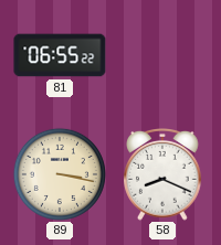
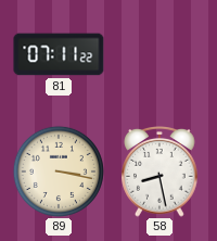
81: 06:55 -> 07:11 (59, 54)
58: 8:19 -> 8:28 (159, 173)
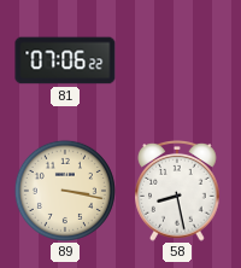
81: 07:11 -> 07:06 (65, 60)
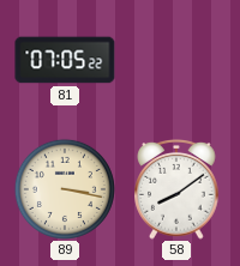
81: 07:06 -> 07:05 (65, 60)
58: 8:28 -> 8:09 (176, 191)
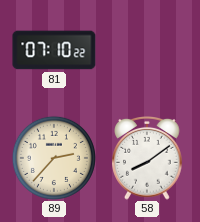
81: 07:05 -> 07:10 (54, 50)
89: 3:17 -> 2:37 (54, 158)
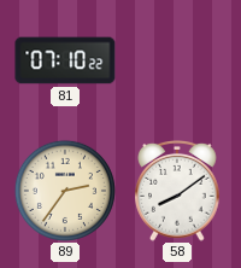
89: 2:37 -> 2:36 (65, 191)
